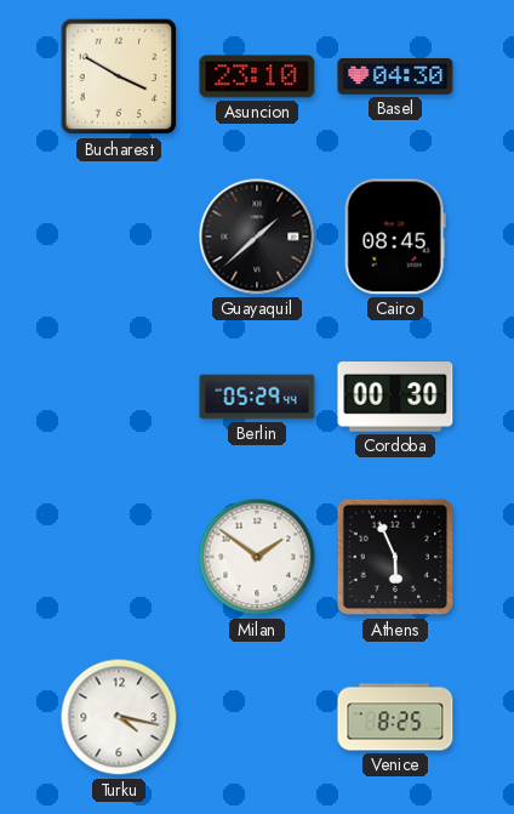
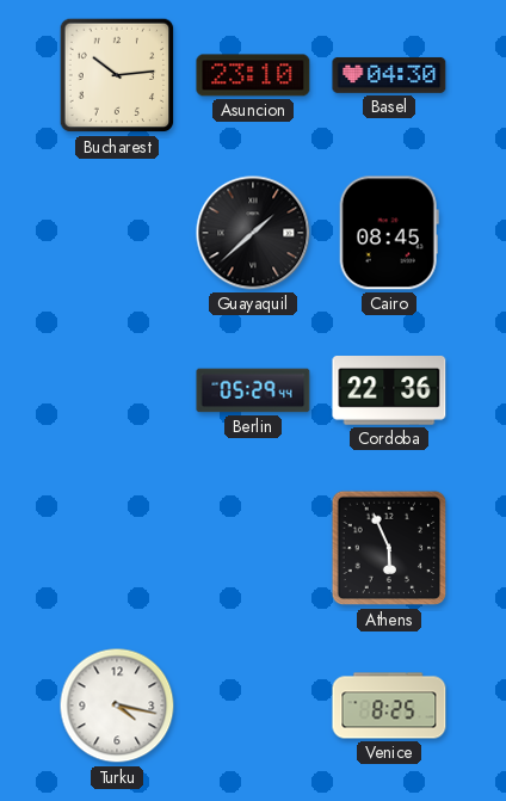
Bucharest: 3:50 -> 10:14 (117, 75)
Cordoba: 00:30 -> 22:36 (389, 392)
Milan: 1:51 -> none (257, 557)
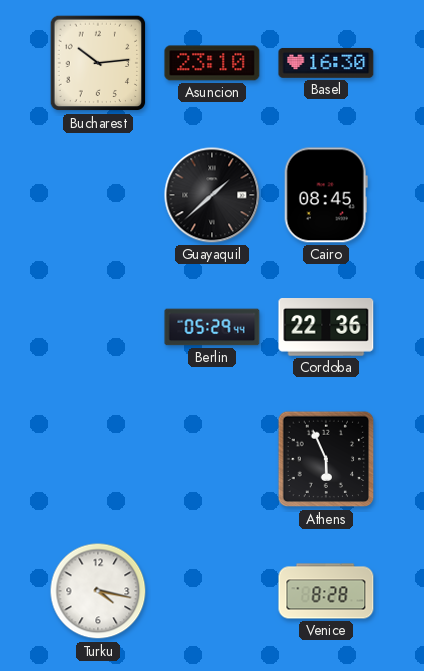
Basel: 04:30 -> 16:30 (326, 63)
Venice: 8:25 -> 8:28 (326, 591)
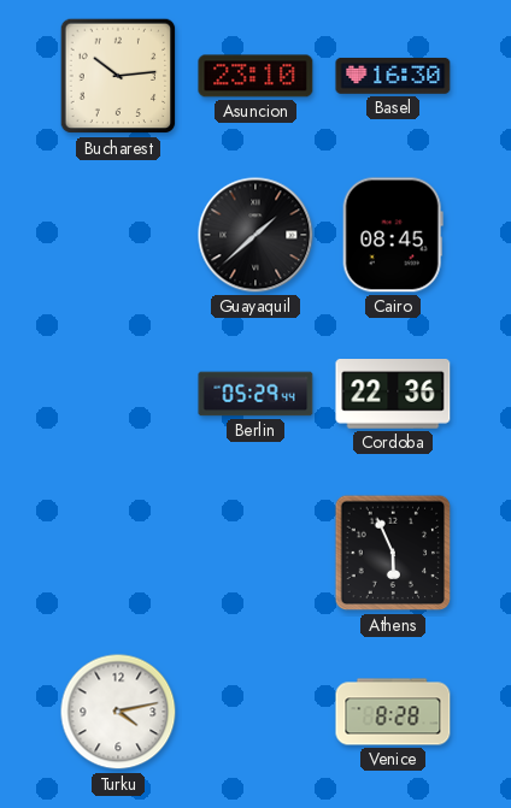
Turku: 4:17 -> 4:13 (118, 712)
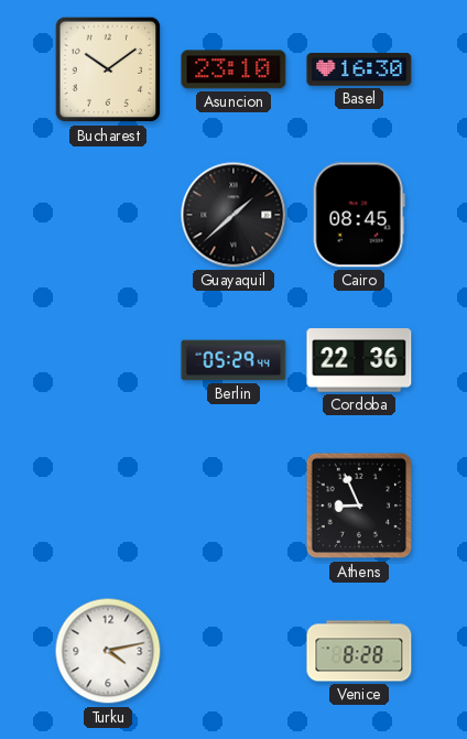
Bucharest: 10:14 -> 10:09 (108, 69)
Athens: 5:56 -> 8:56 (359, 506)
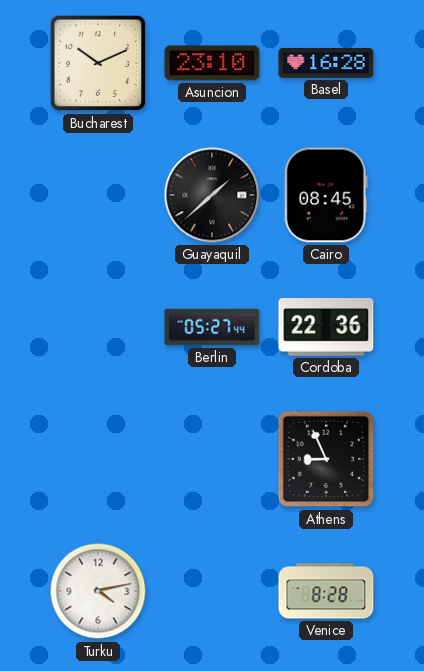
Bucharest: 10:09 -> 10:11 (98, 63)
Basel: 16:30 -> 16:28 (326, 63)
Berlin: 05:29 -> 05:27 (212, 327)
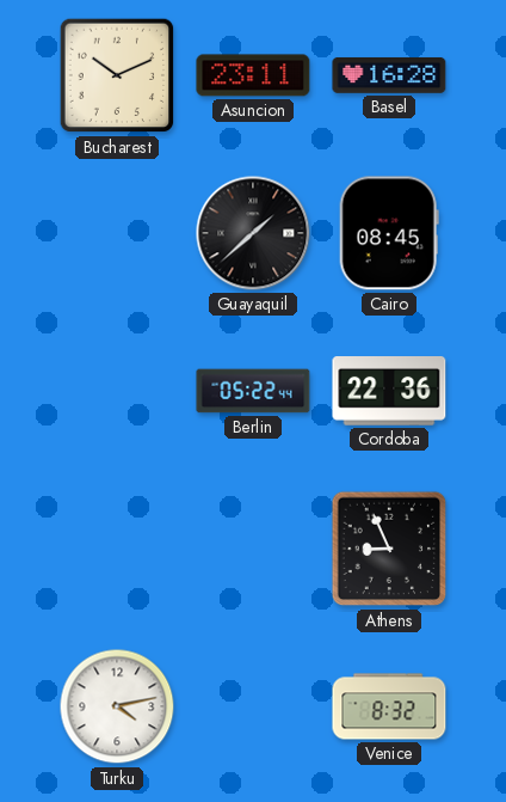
Asuncion: 23:10 -> 23:11 (253, 75)
Berlin: 05:27 -> 05:22 (253, 391)
Venice: 8:28 -> 8:32 (389, 706)
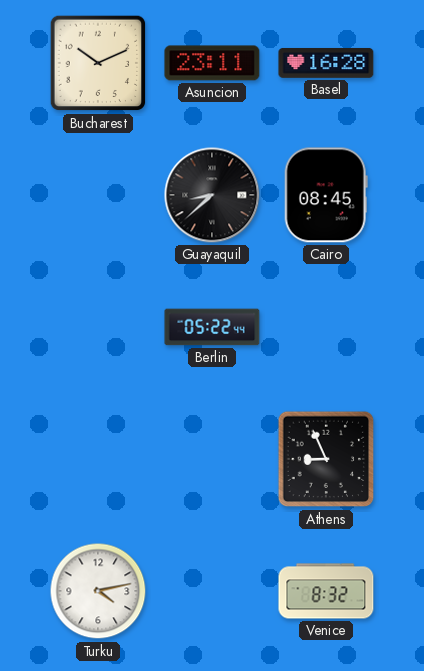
Guayaquil: 1:38 -> 8:38 (212, 195)
Cordoba: 22:36 -> none (389, 392)
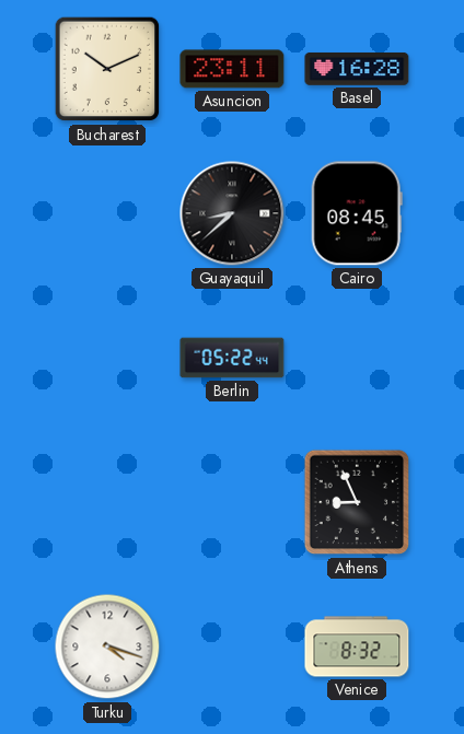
Turku: 4:13 -> 4:18 (107, 646)
